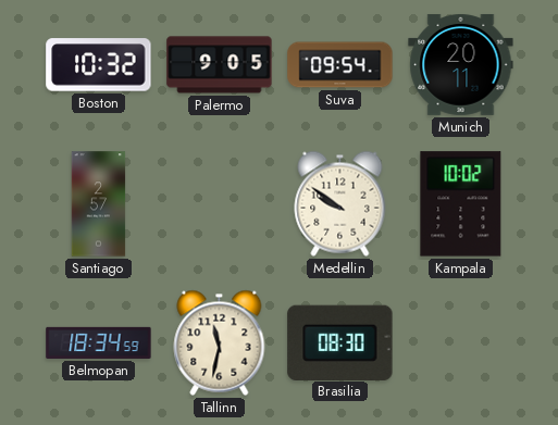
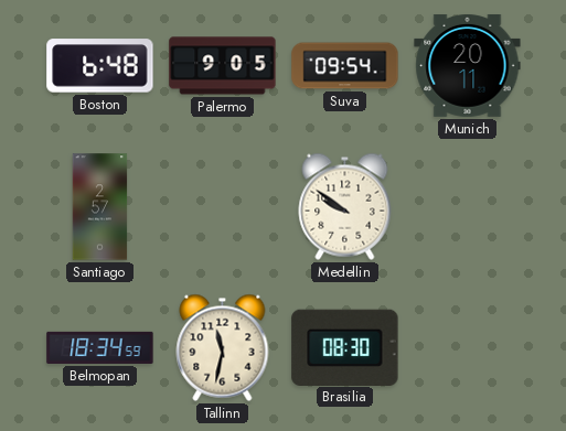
Boston: 10:32 -> 6:48 (100, 66)
Kampala: 10:02 -> none (461, 204)
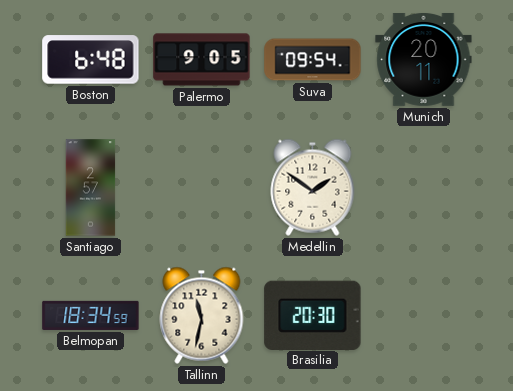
Medellin: 9:51 -> 1:51 (313, 187)
Brasilia: 08:30 -> 20:30 (313, 315)
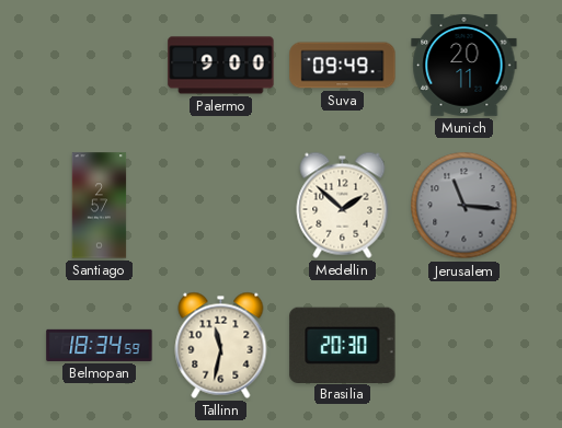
Boston: 6:48 -> none (91, 60)
Palermo: 9:05 -> 9:00 (221, 66)
Suva: 09:54 -> 09:49 (343, 66)
Medellin: 1:51 -> 1:52 (343, 205)
Jerusalem: none -> 11:16 (464, 206)
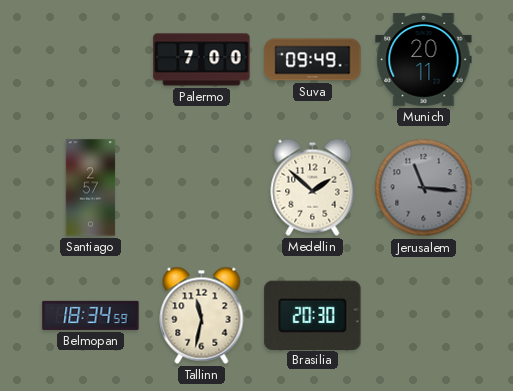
Palermo: 9:00 -> 7:00 (202, 60)
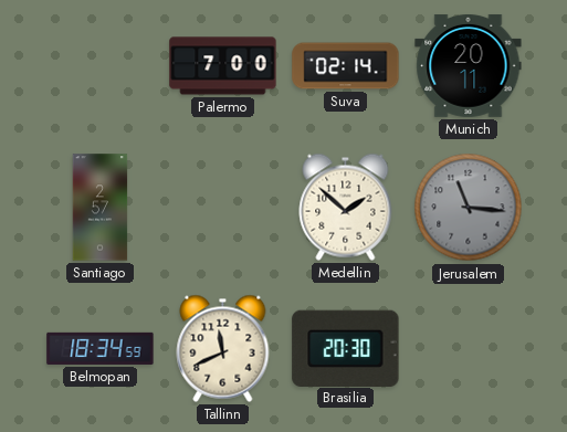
Suva: 09:49 -> 02:14 (346, 66)
Tallinn: 11:32 -> 11:41 (223, 348)
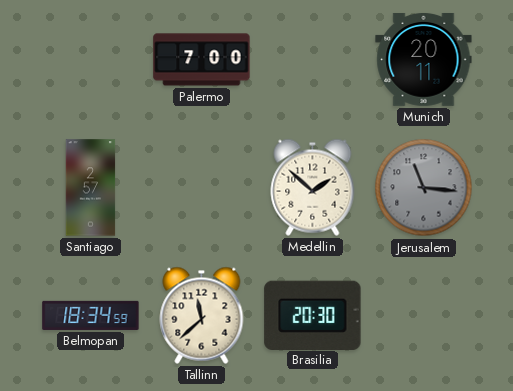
Suva: 02:14 -> none (346, 66)
Tallinn: 11:41 -> 11:38 (202, 315)
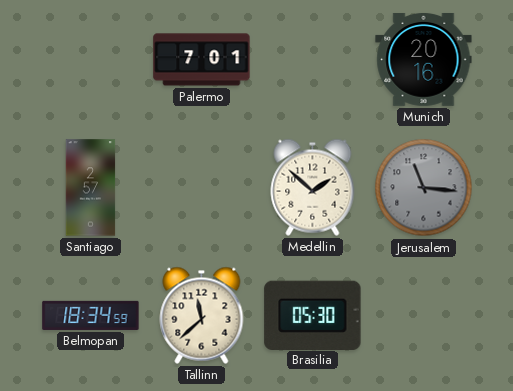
Palermo: 7:00 -> 7:01 (202, 60)
Munich: 20:11 -> 20:16 (424, 59)
Brasilia: 20:30 -> 05:30 (313, 315)
